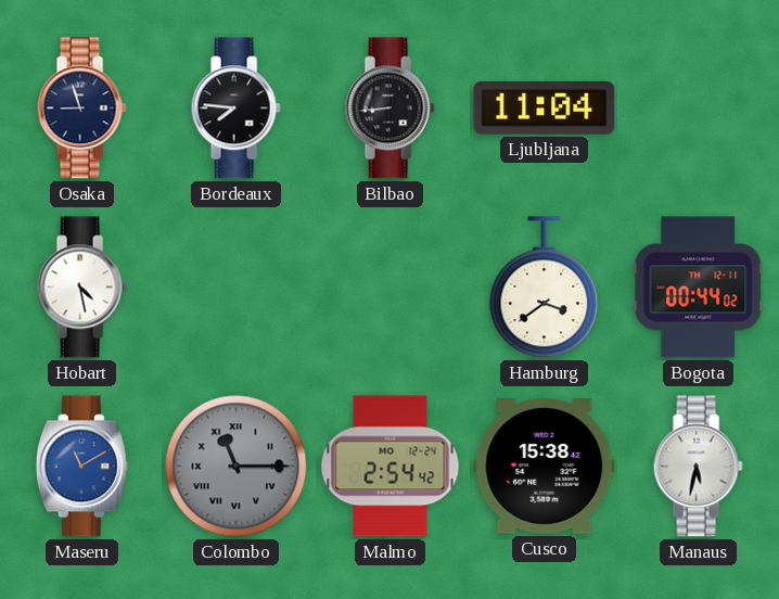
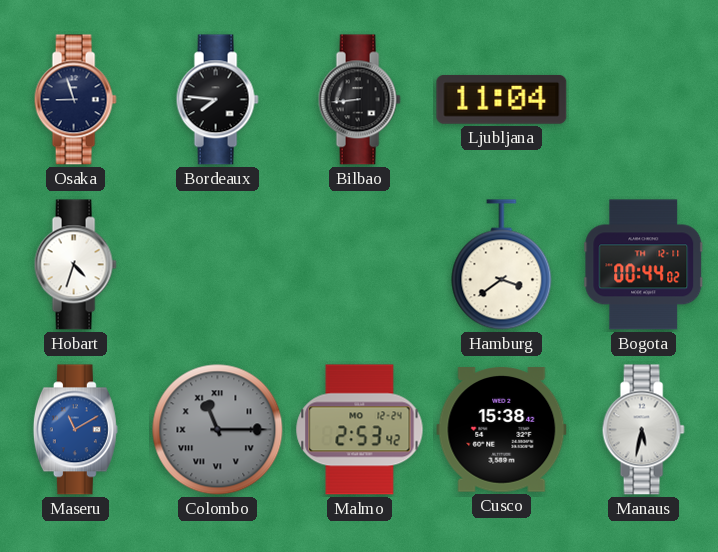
Hobart: 4:28 -> 4:33 (75, 265)
Malmo: 2:54 -> 2:53 (360, 430)
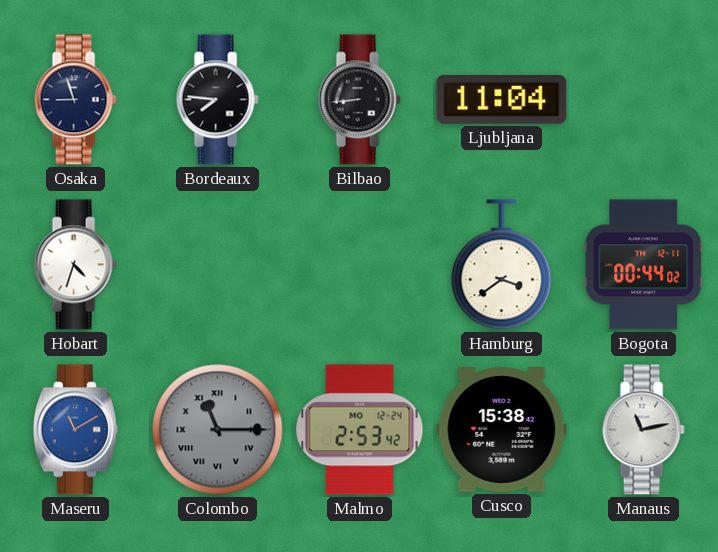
Manaus: 5:32 -> 11:13 (643, 430)
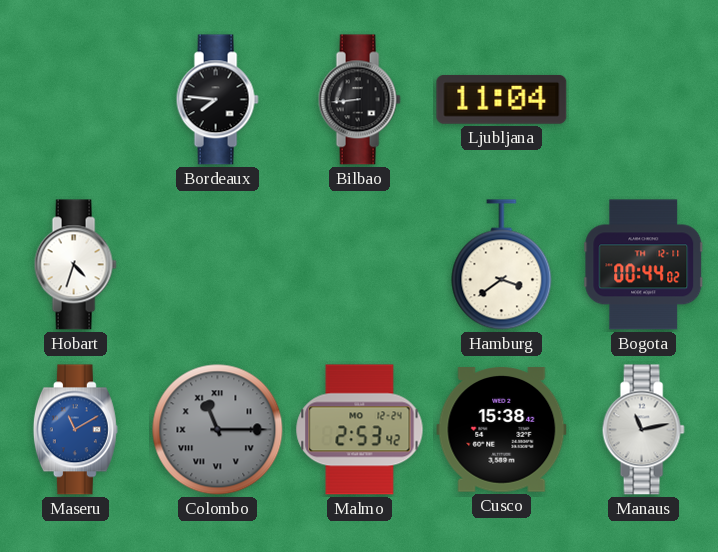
Osaka: 8:57 -> none (75, 100)
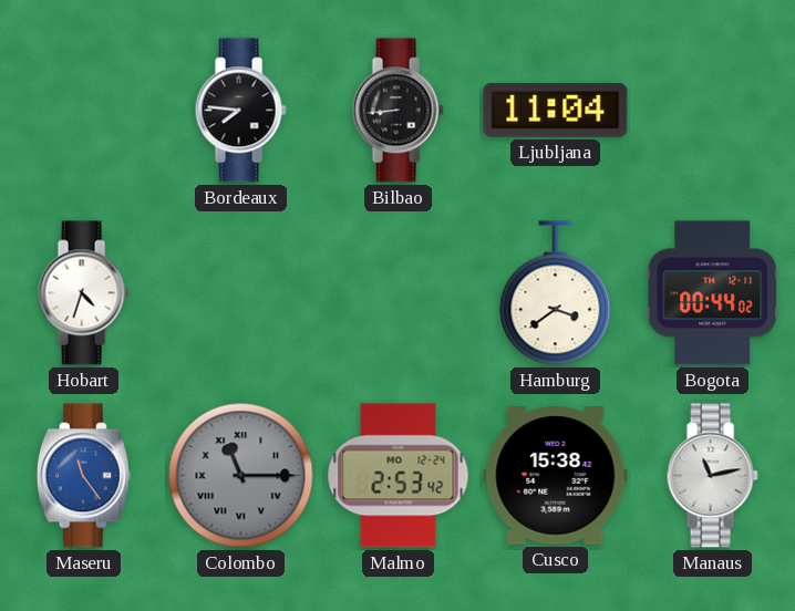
Maseru: 11:10 -> 11:24 (83, 476)
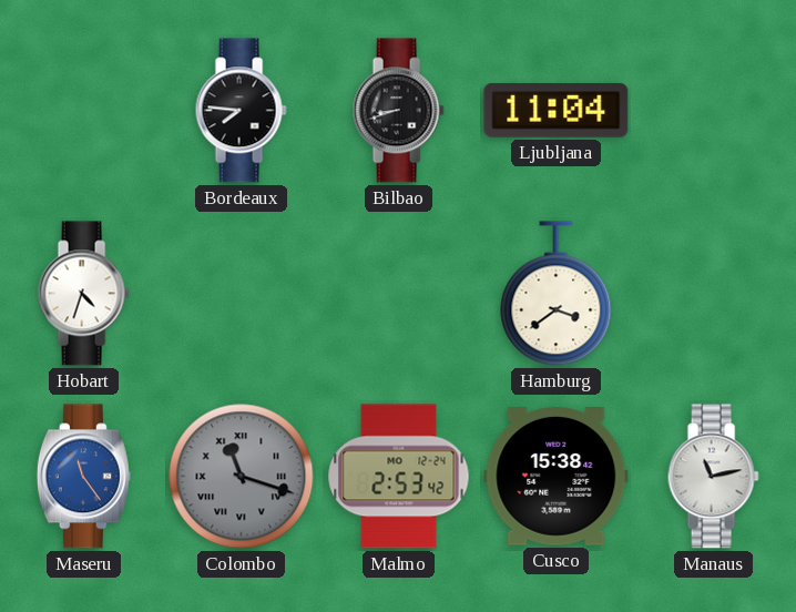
Bilbao: 8:44 -> 8:42 (398, 111)
Bogota: 00:44 -> none (713, 293)
Colombo: 11:15 -> 11:18 (242, 477)
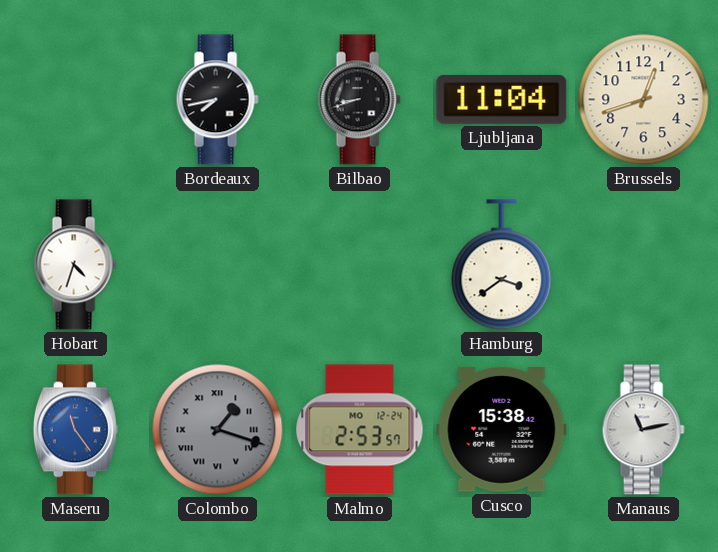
Bordeaux: 7:46 -> 7:43 (217, 100)
Brussels: none -> 12:42 (644, 100)
Colombo: 11:18 -> 1:18 (218, 430)
Malmo: 2:53:42 -> 2:53:57 (360, 430)
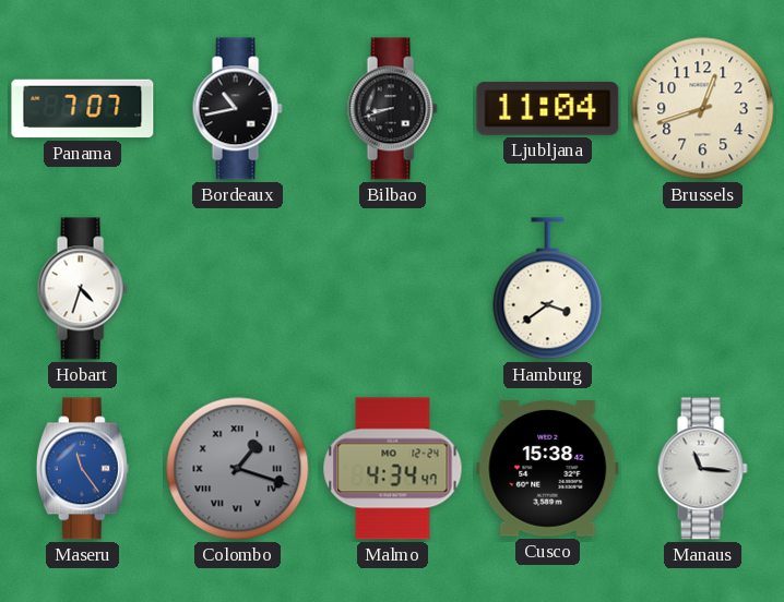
Panama: none -> 7:07 (83, 109)
Bordeaux: 7:43 -> 10:43 (237, 109)
Malmo: 2:53 -> 4:34 (393, 469)
Manaus: 11:13 -> 11:16 (702, 469)
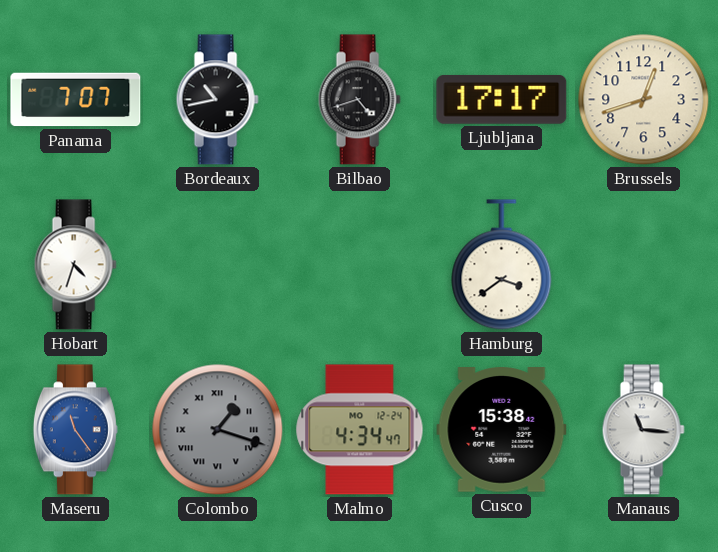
Bilbao: 8:42 -> 4:42 (359, 100)
Ljubljana: 11:04 -> 17:17 (502, 99)
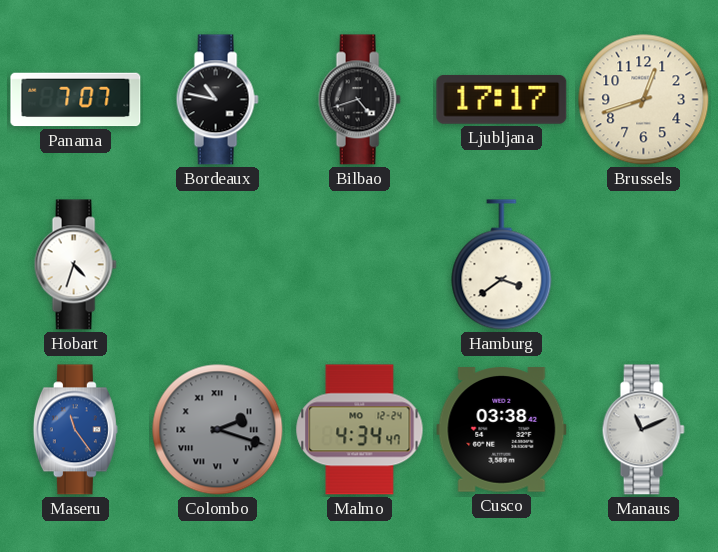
Bordeaux: 10:43 -> 10:47 (217, 100)
Colombo: 1:18 -> 2:18 (218, 430)
Cusco: 15:38 -> 03:38 (502, 430)
Manaus: 11:16 -> 11:11 (643, 430)
